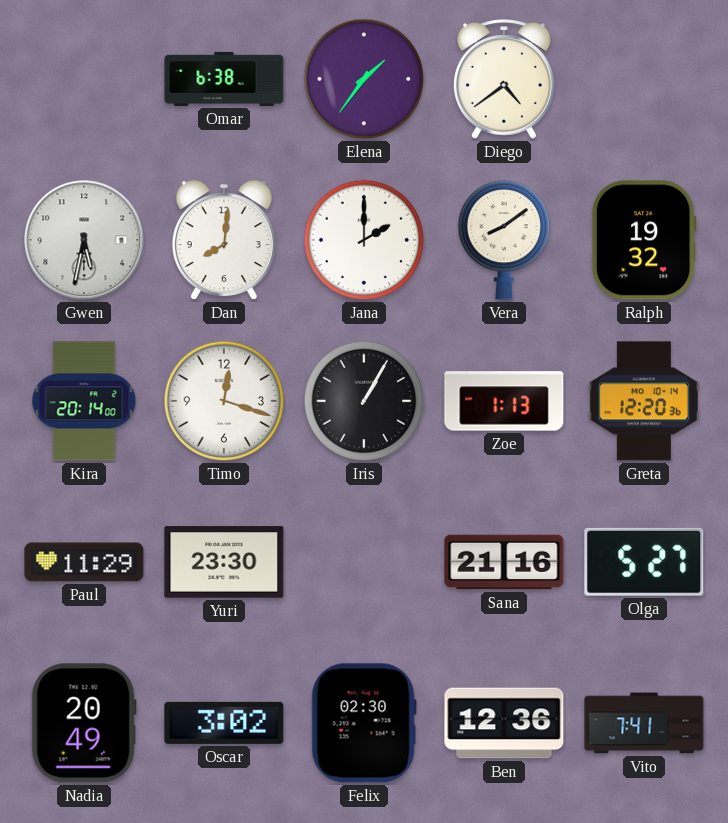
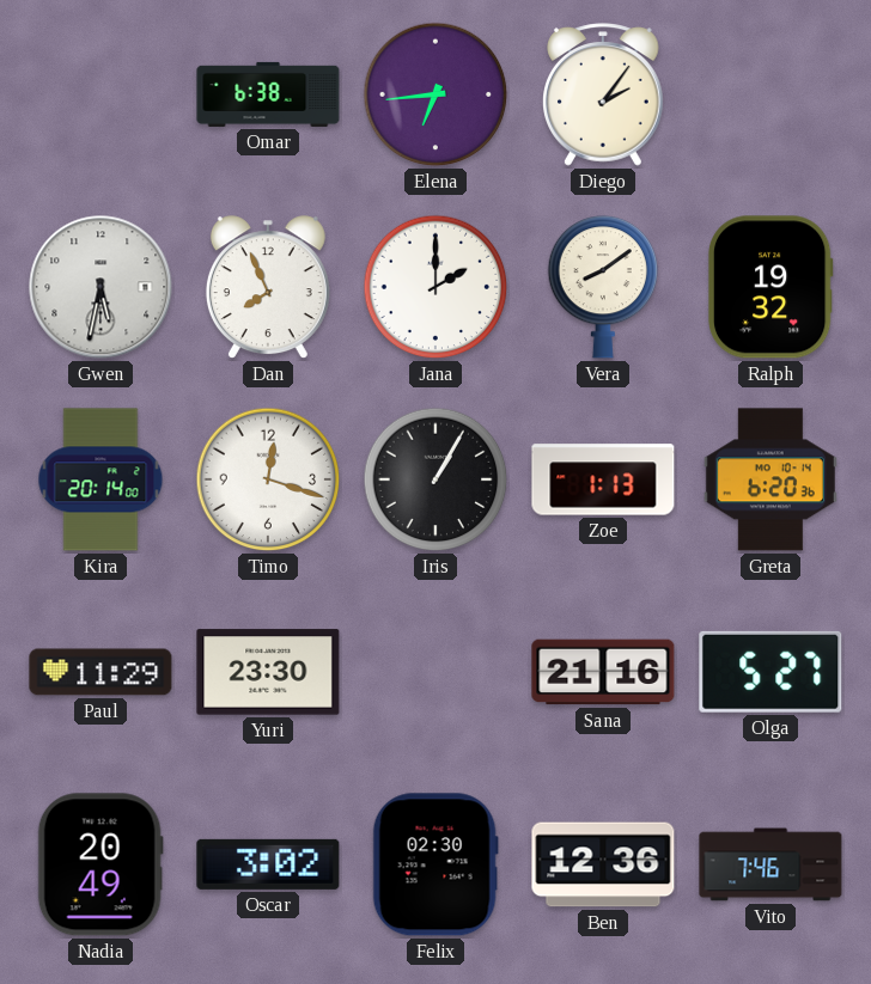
Elena: 1:36 -> 6:44 (435, 94)
Diego: 4:39 -> 2:06 (604, 94)
Dan: 8:01 -> 7:56 (268, 288)
Greta: 12:20 -> 6:20 (770, 479)
Vito: 7:41 -> 7:46 (770, 864)
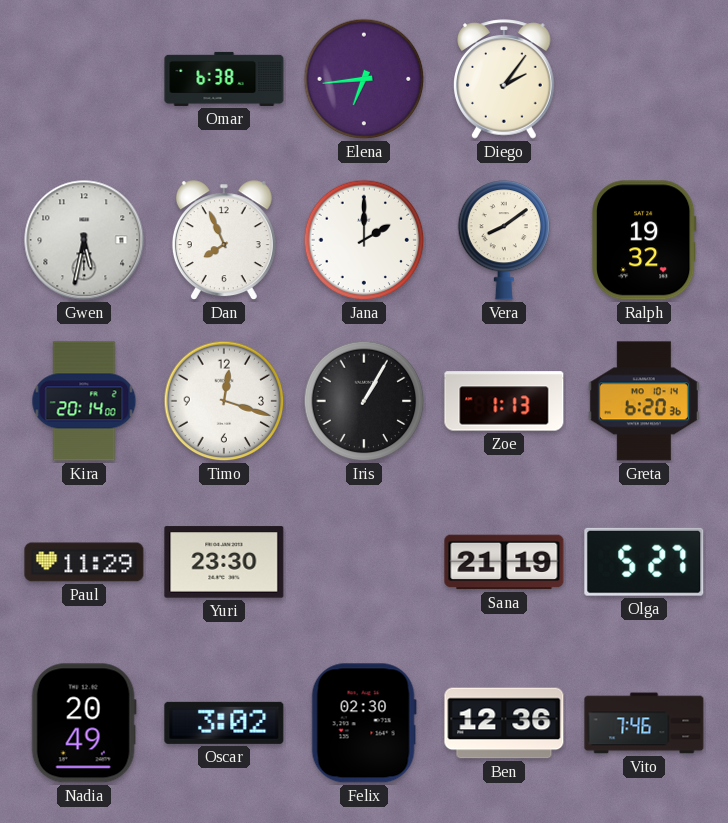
Sana: 21:16 -> 21:19 (504, 562)
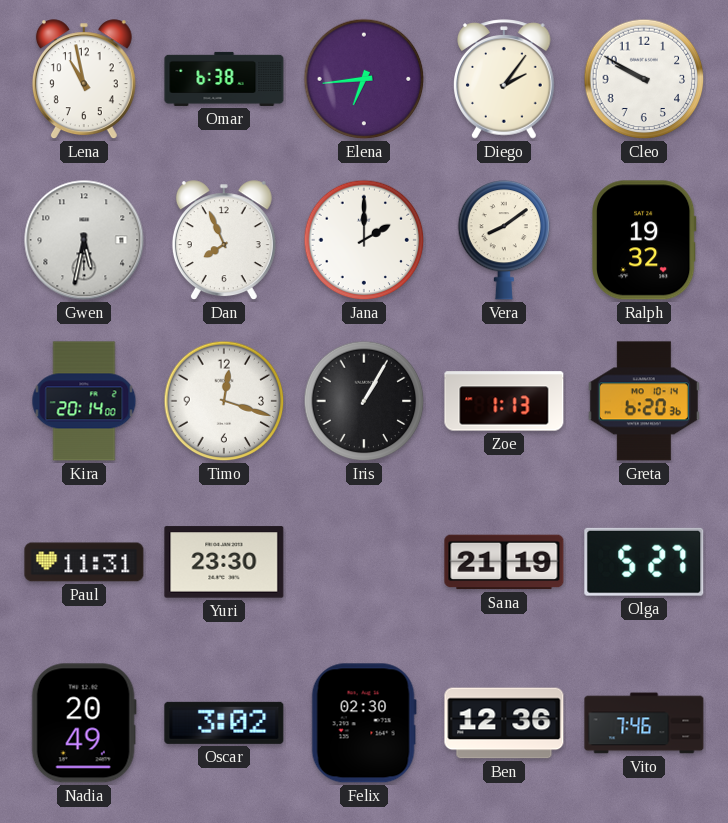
Lena: none -> 10:58 (84, 80)
Cleo: none -> 9:50 (644, 79)
Paul: 11:29 -> 11:31 (84, 562)
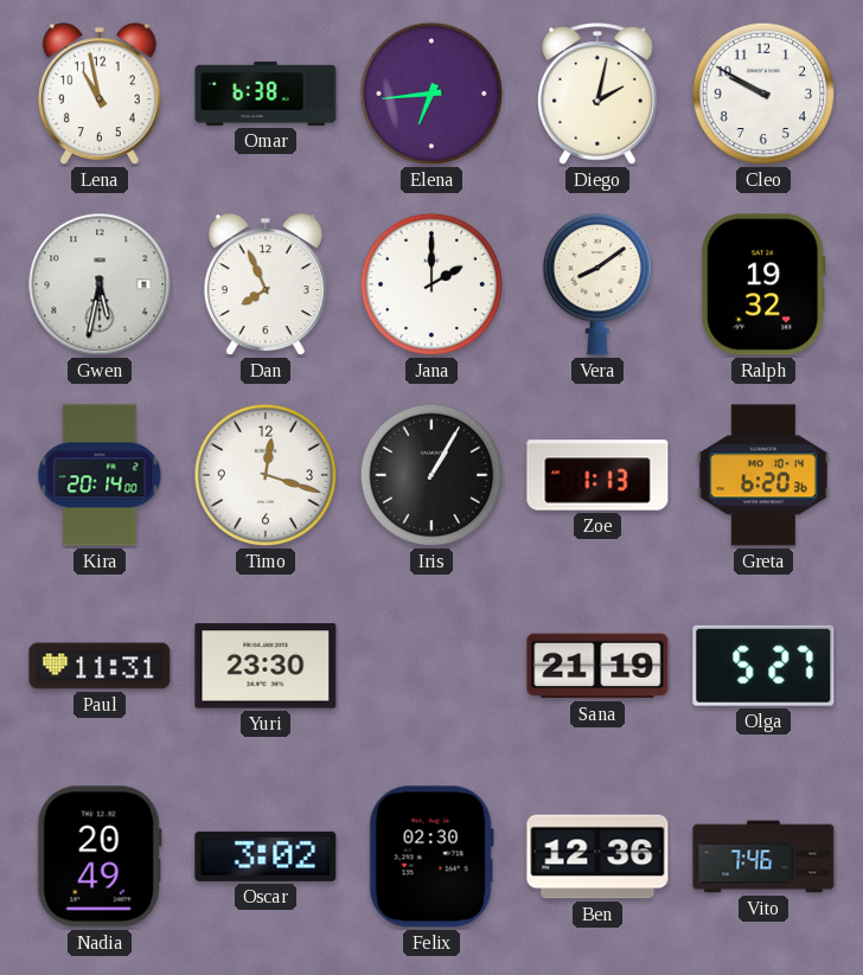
Diego: 2:06 -> 2:02 (599, 94)
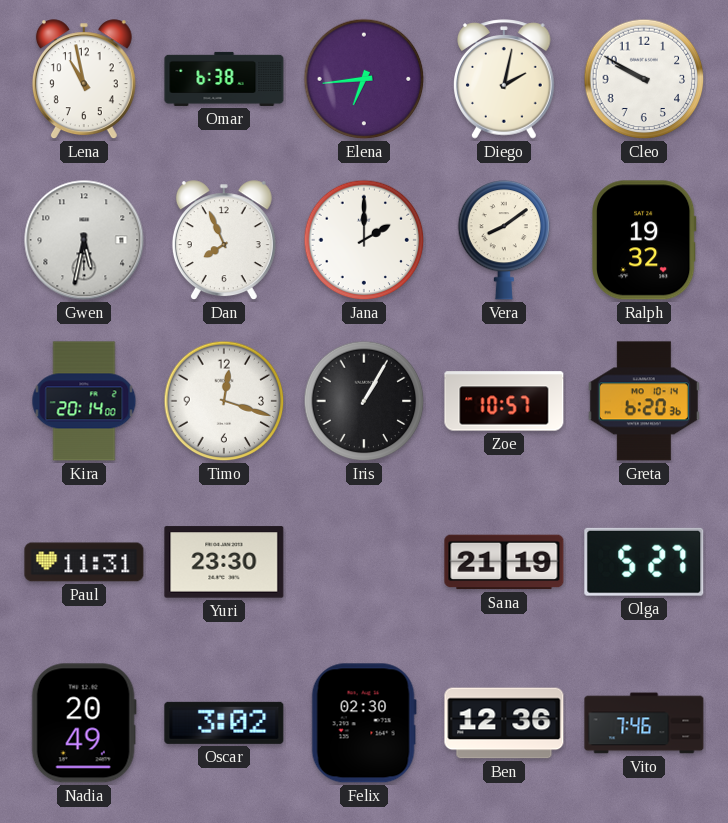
Zoe: 1:13 -> 10:57 (504, 401)
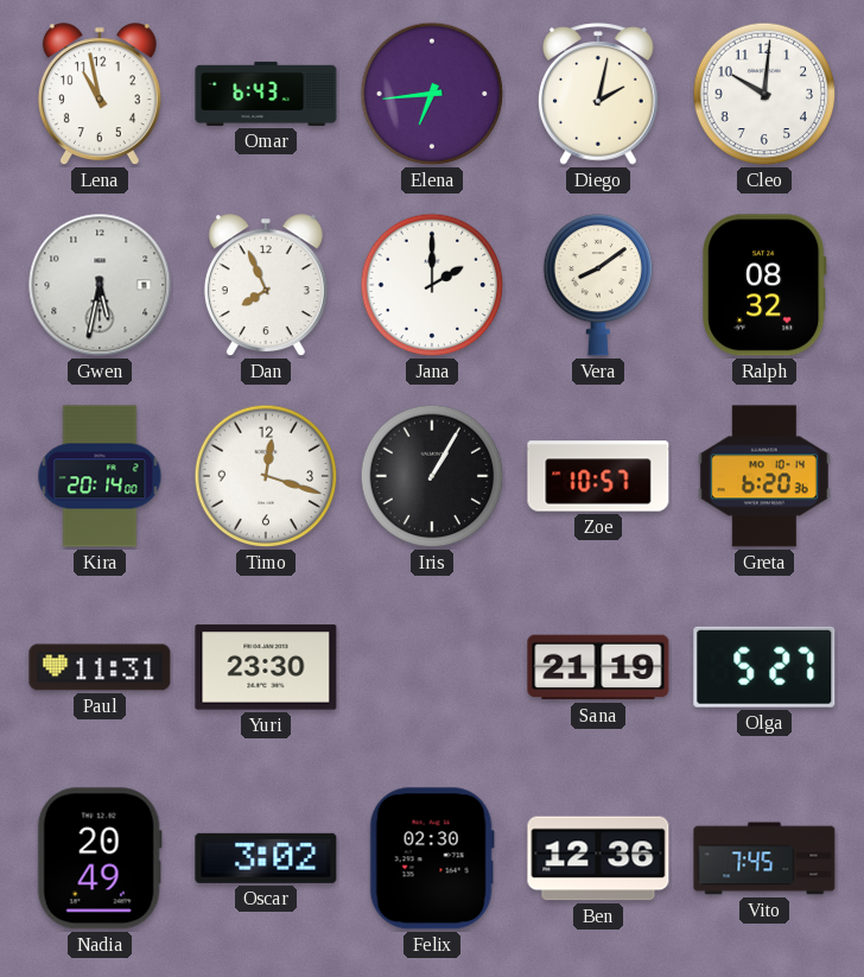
Omar: 6:38 -> 6:43 (266, 94)
Cleo: 9:50 -> 10:01 (764, 94)
Ralph: 19:32 -> 08:32 (764, 285)
Vito: 7:46 -> 7:45 (764, 858)
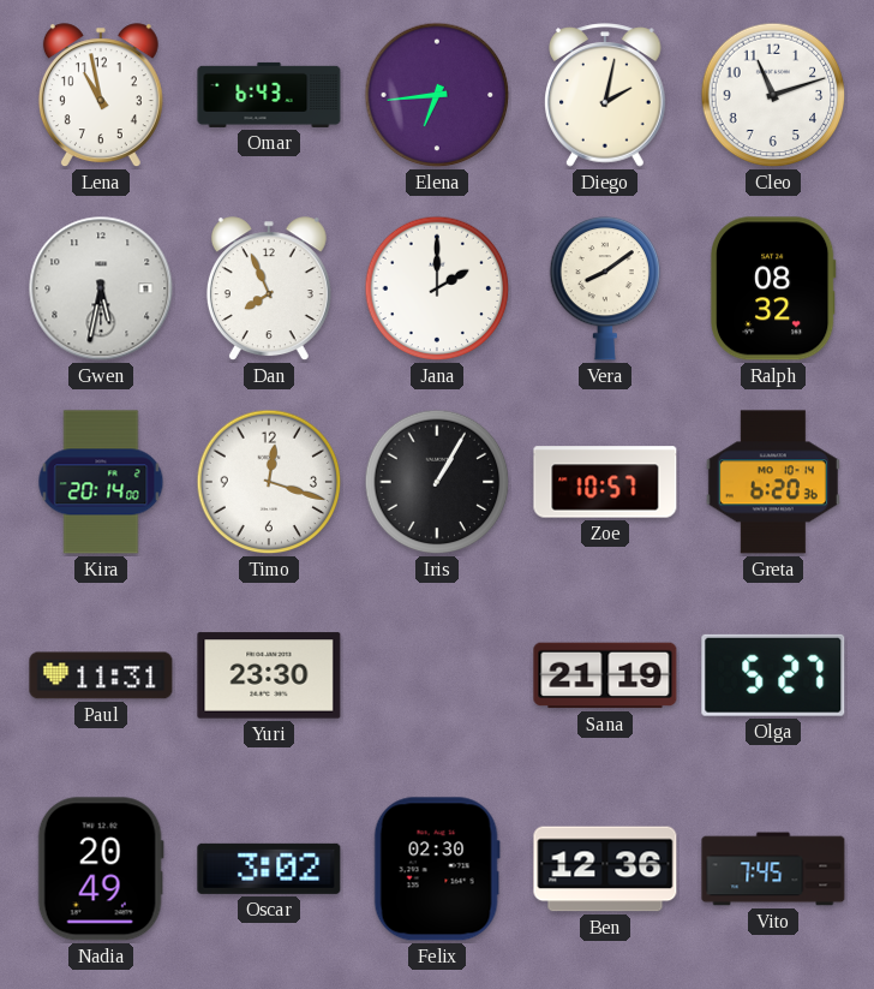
Cleo: 10:01 -> 11:12 (773, 95)
